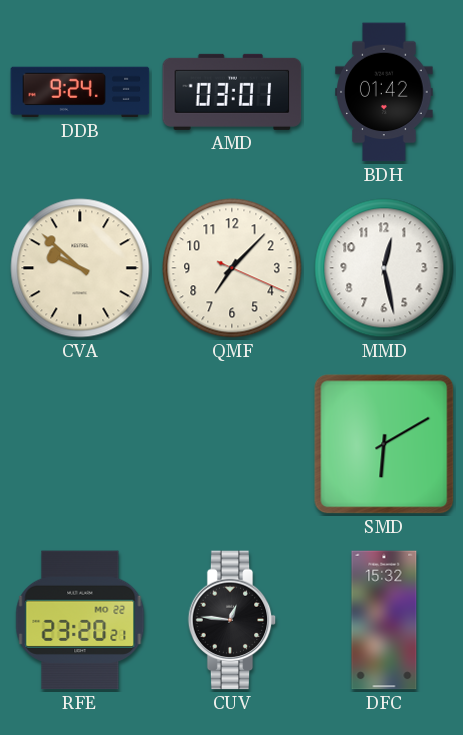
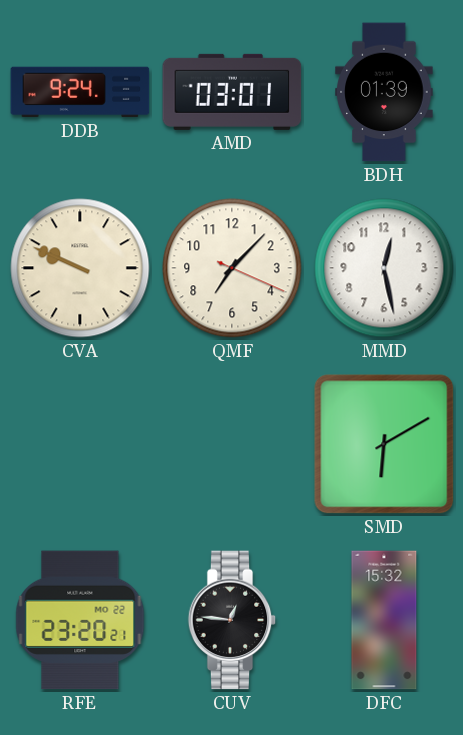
BDH: 01:42 -> 01:39 (384, 92)
CVA: 9:52 -> 9:49 (80, 268)
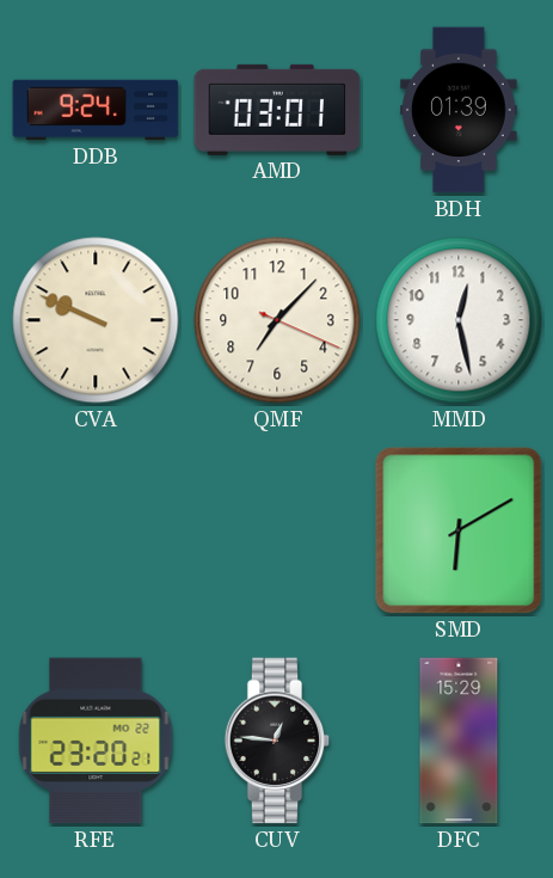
DFC: 15:32 -> 15:29 (459, 741)
